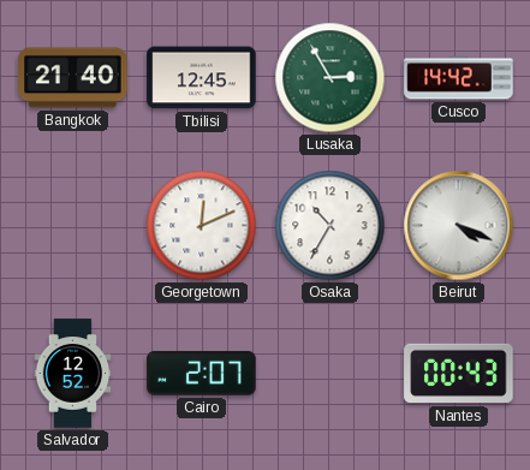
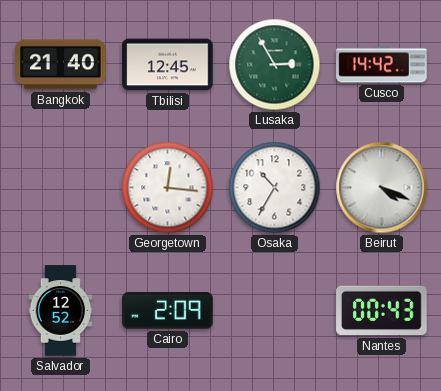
Georgetown: 12:11 -> 12:16 (168, 188)
Cairo: 2:07 -> 2:09 (168, 311)
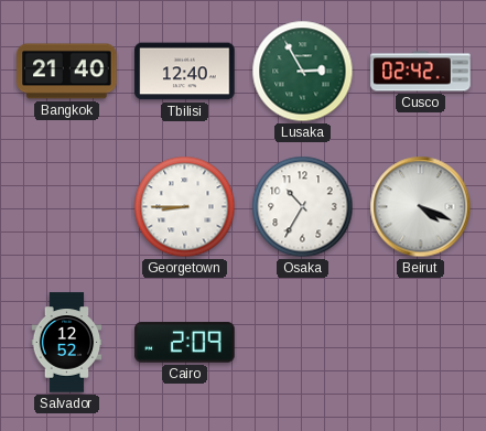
Tbilisi: 12:45 -> 12:40 (185, 72)
Cusco: 14:42 -> 02:42 (421, 72)
Georgetown: 12:16 -> 8:45 (185, 207)
Nantes: 00:43 -> none (382, 311)
